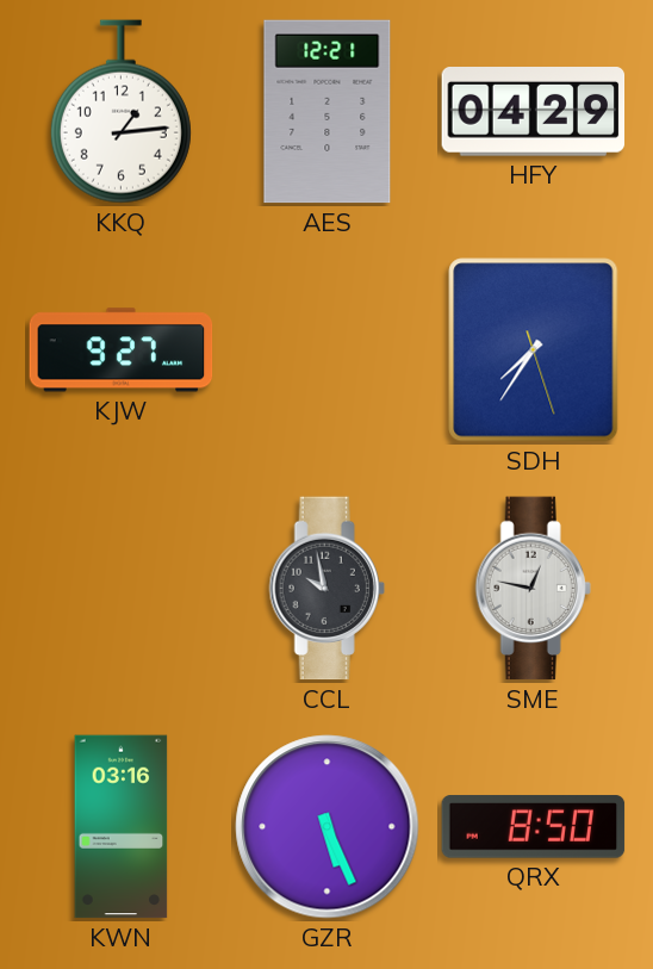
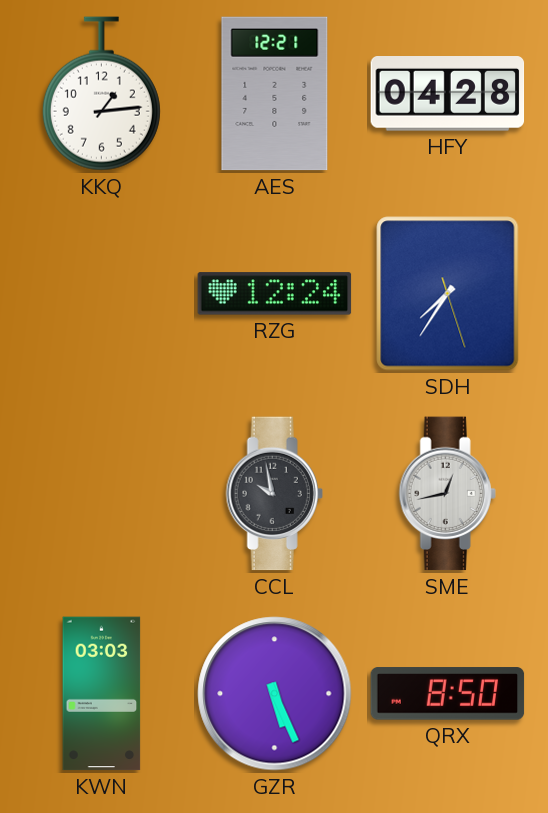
HFY: 04:29 -> 04:28 (448, 94)
KJW: 9:27 -> none (122, 350)
RZG: none -> 12:24 (275, 294)
SME: 12:47 -> 12:43 (447, 494)
KWN: 03:16 -> 03:03 (102, 694)
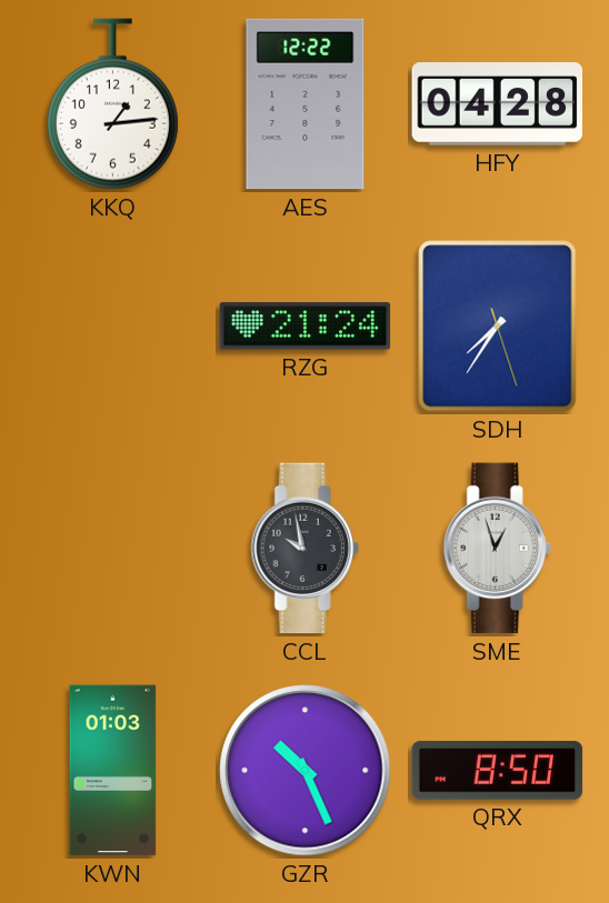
AES: 12:21 -> 12:22 (306, 104)
RZG: 12:24 -> 21:24 (306, 327)
SME: 12:43 -> 12:57 (497, 549)
KWN: 03:03 -> 01:03 (113, 771)
GZR: 5:26 -> 10:26 (306, 771)
